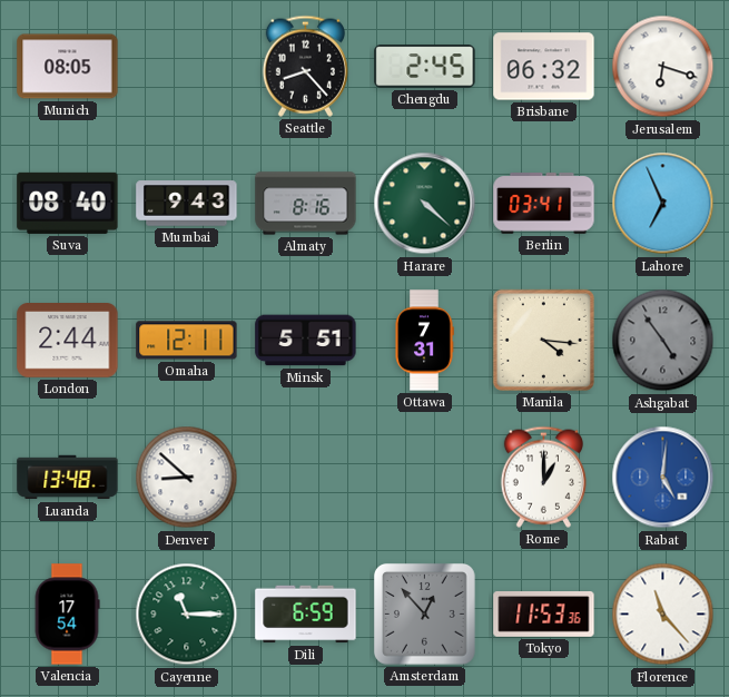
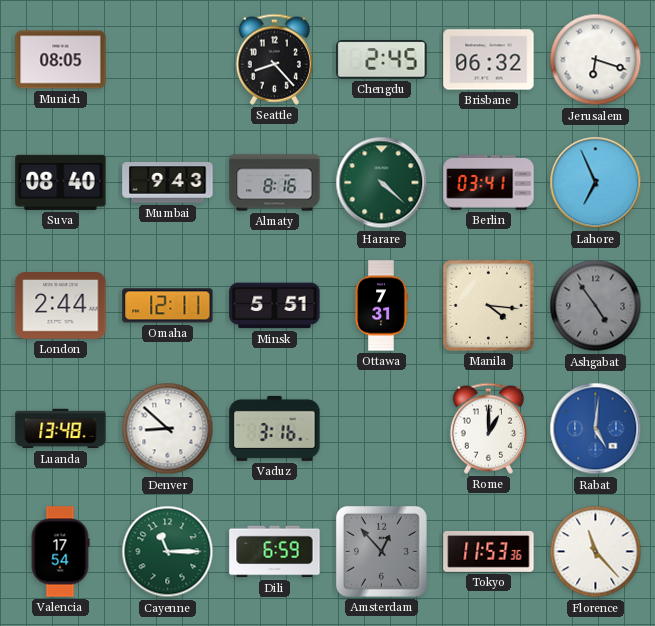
Vaduz: none -> 3:16 (275, 428)
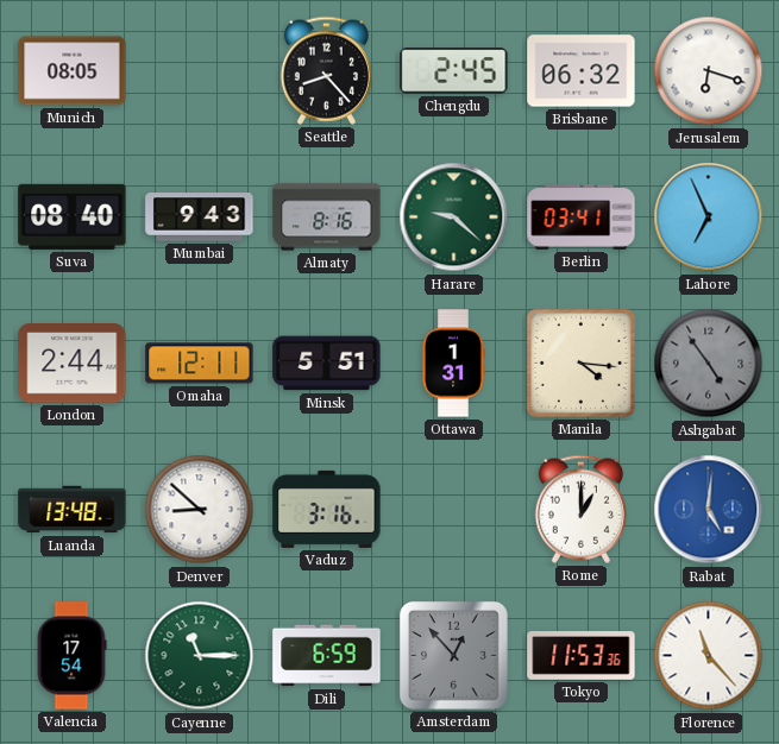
Harare: 4:22 -> 9:22 (454, 217)
Ottawa: 7:31 -> 1:31 (453, 364)
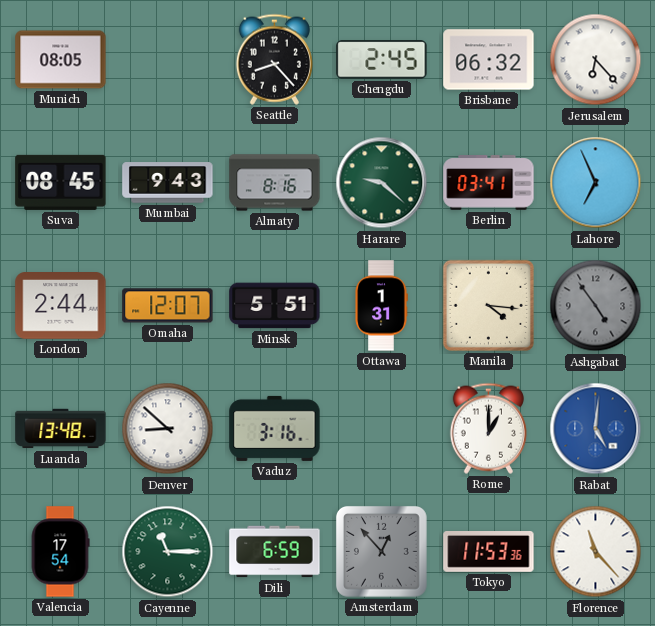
Jerusalem: 6:18 -> 6:23 (596, 60)
Suva: 08:40 -> 08:45 (61, 182)
Omaha: 12:11 -> 12:07 (168, 306)
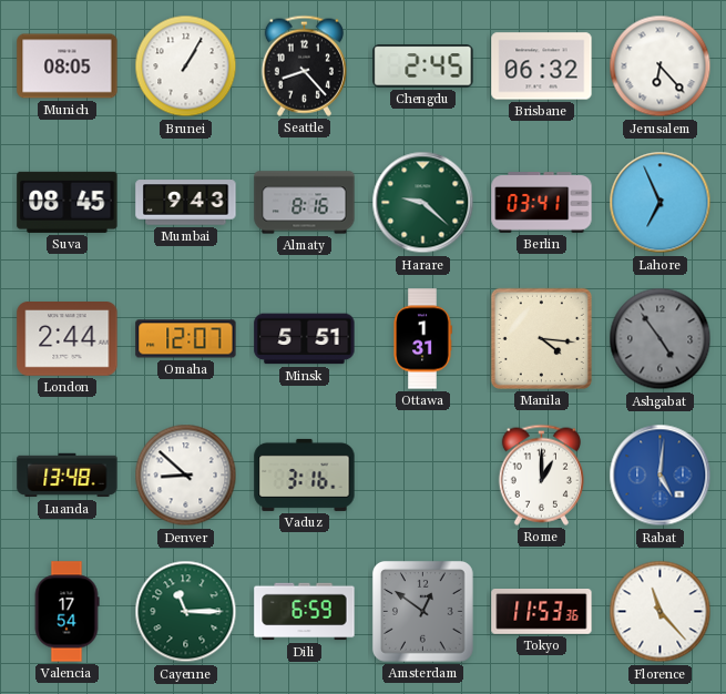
Brunei: none -> 1:05 (186, 67)
Amsterdam: 12:53 -> 12:51 (423, 612)
